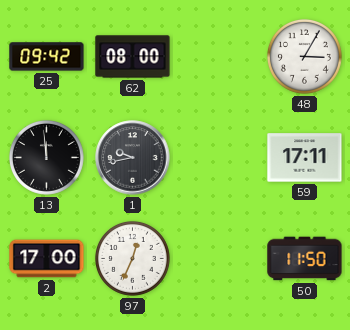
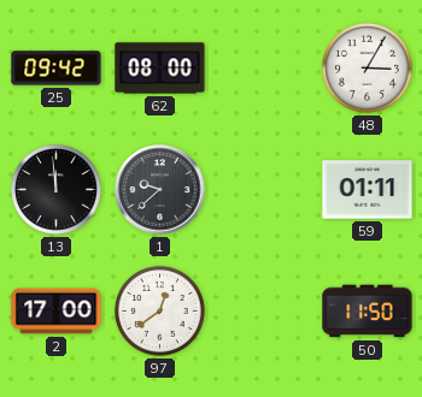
1: 9:43 -> 9:38 (160, 190)
59: 17:11 -> 01:11 (368, 190)
97: 12:34 -> 12:39 (159, 310)
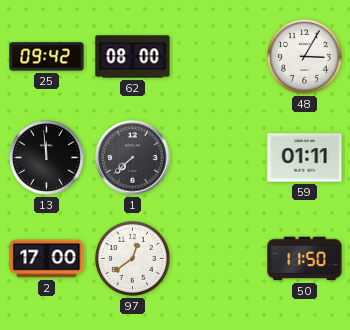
1: 9:38 -> 7:38 (133, 158)
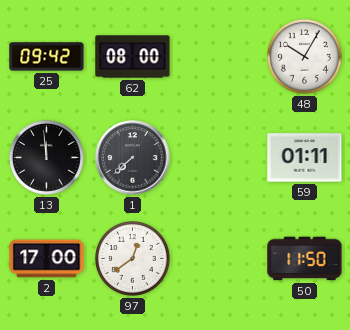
48: 3:05 -> 10:05 (304, 56)
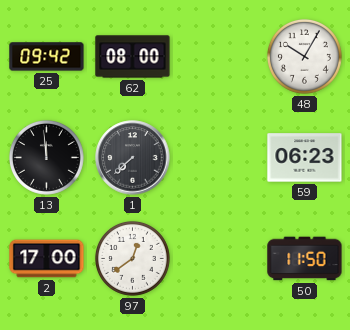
59: 01:11 -> 06:23 (305, 158)
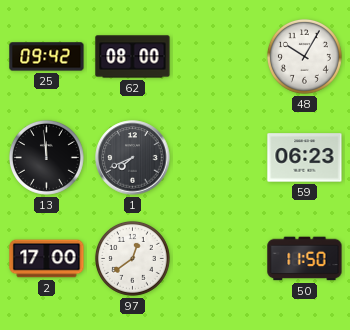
1: 7:38 -> 7:41 (133, 158)
